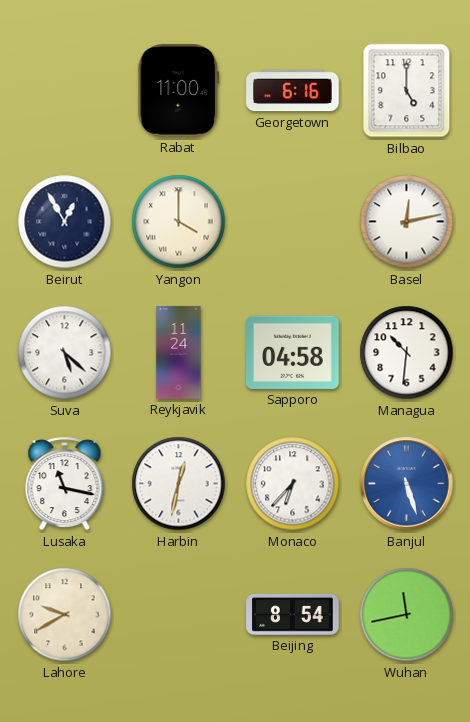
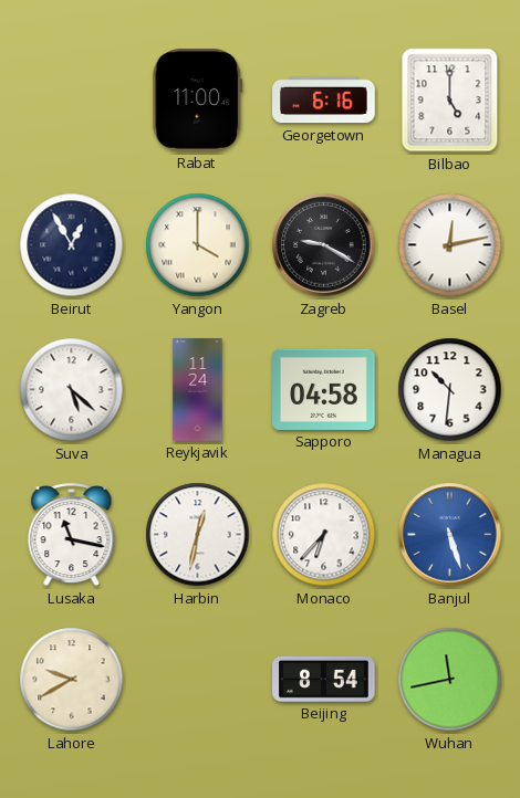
Zagreb: none -> 9:20 (324, 245)
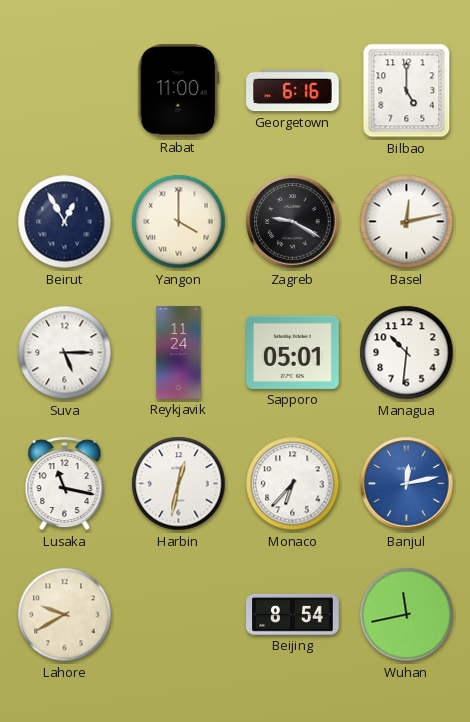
Suva: 5:22 -> 5:15 (65, 353)
Sapporo: 04:58 -> 05:01 (293, 352)
Banjul: 5:27 -> 12:13 (407, 484)
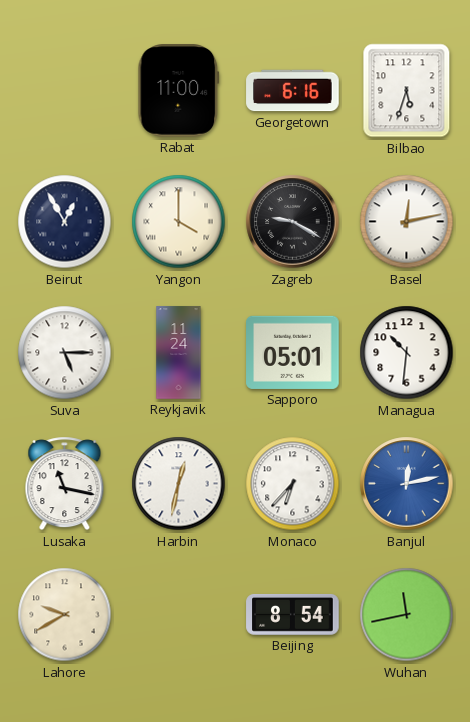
Bilbao: 5:00 -> 5:33 (407, 91)
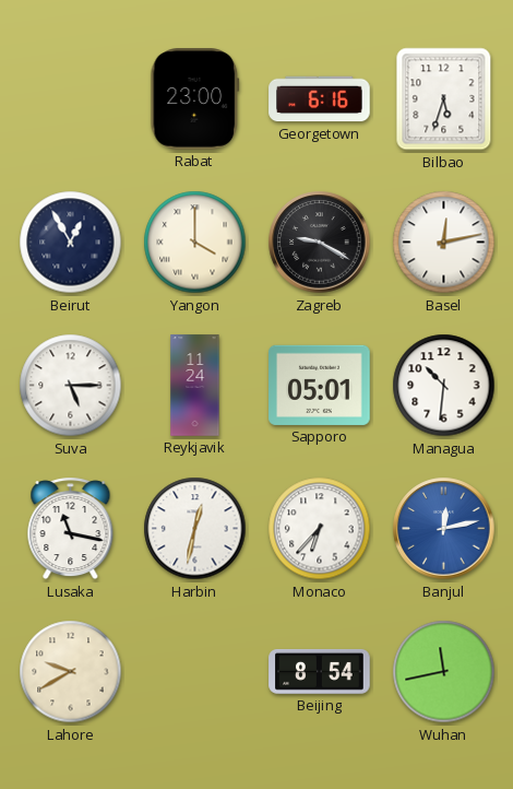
Rabat: 11:00 -> 23:00 (195, 99)
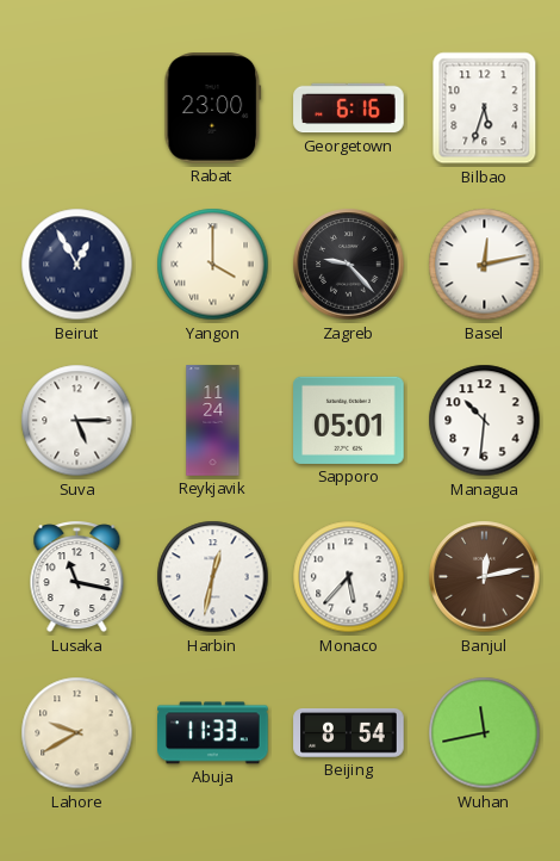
Zagreb: 9:20 -> 9:23 (349, 265)
Monaco: 6:37 -> 5:37 (349, 577)
Banjul dial: blue -> brown (485, 577)
Abuja: none -> 11:33 (213, 733)
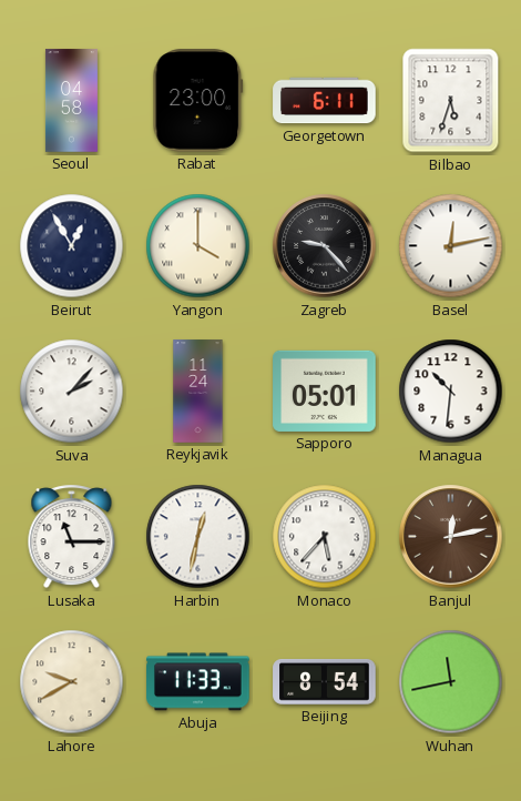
Seoul: none -> 04:58 (71, 101)
Georgetown: 6:16 -> 6:11 (325, 101)
Suva: 5:15 -> 2:07 (72, 392)
Lusaka: 11:17 -> 11:15 (72, 537)
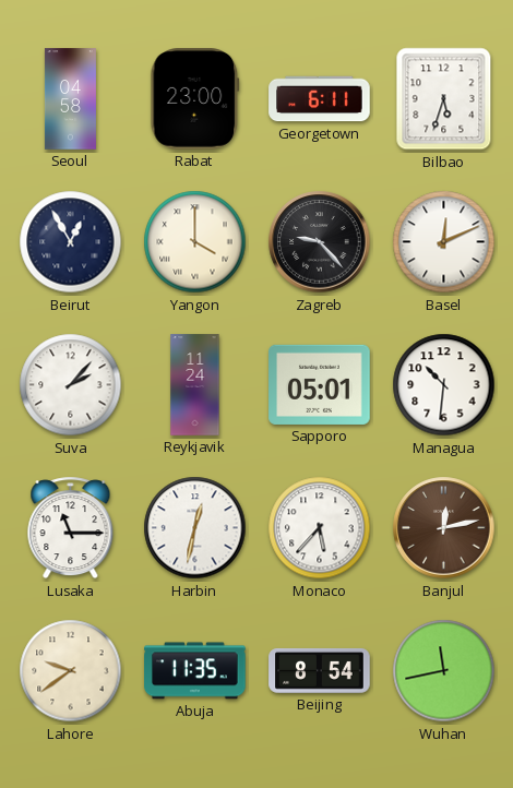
Basel: 12:13 -> 12:11 (444, 242)
Lahore: 9:40 -> 9:39 (71, 671)
Abuja: 11:33 -> 11:35 (195, 671)
